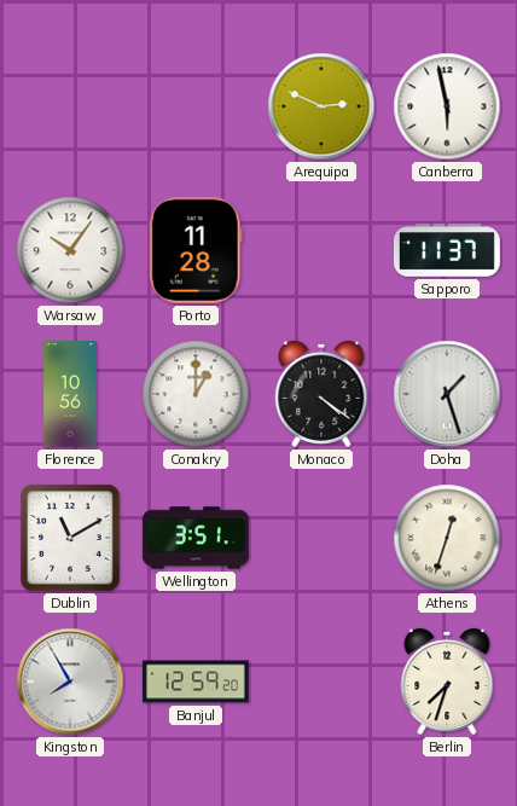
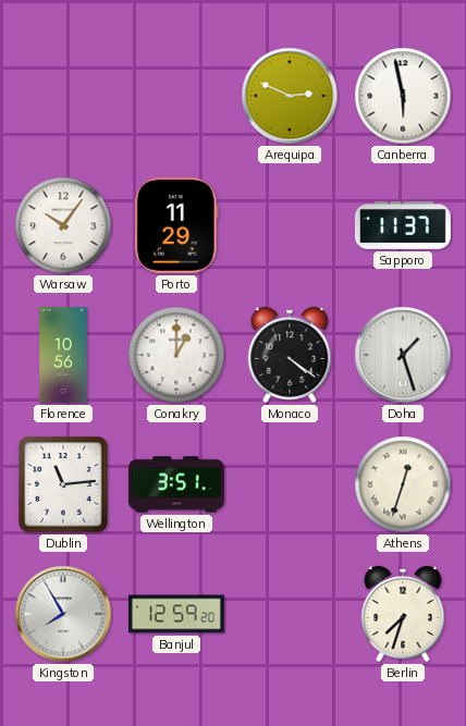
Porto: 11:28 -> 11:29 (176, 225)
Dublin: 11:10 -> 11:14 (63, 484)
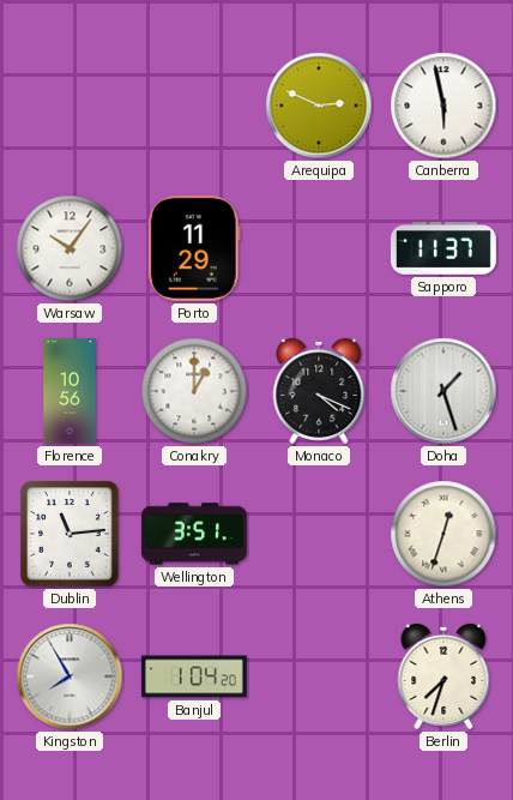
Monaco: 4:21 -> 4:19 (319, 391)
Banjul: 12:59 -> 1:04 (194, 676)
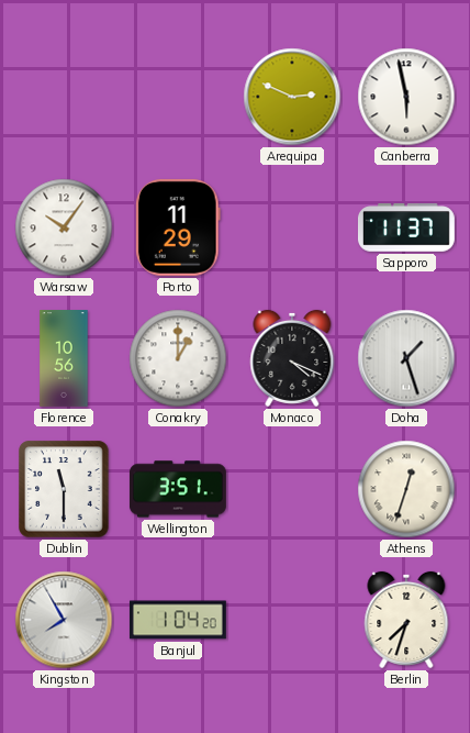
Dublin: 11:14 -> 11:30 (64, 489)
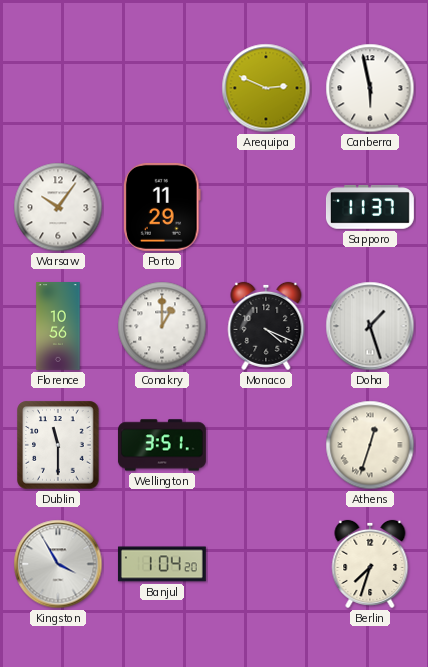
Kingston: 7:55 -> 3:55 (58, 564)
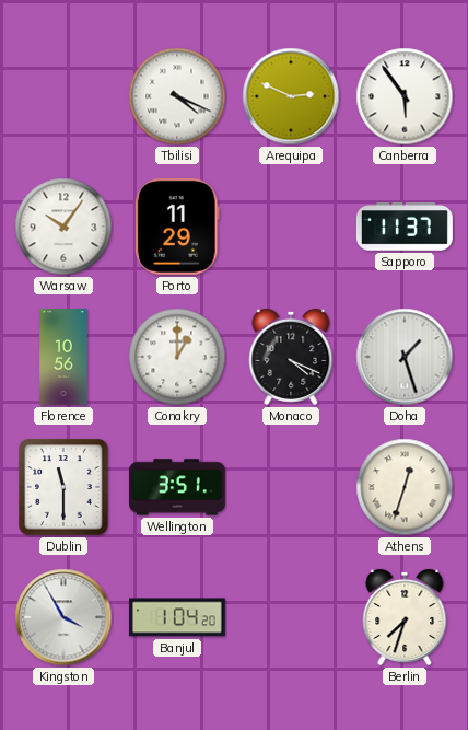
Tbilisi: none -> 4:19 (177, 96)
Canberra: 5:58 -> 5:54 (405, 96)
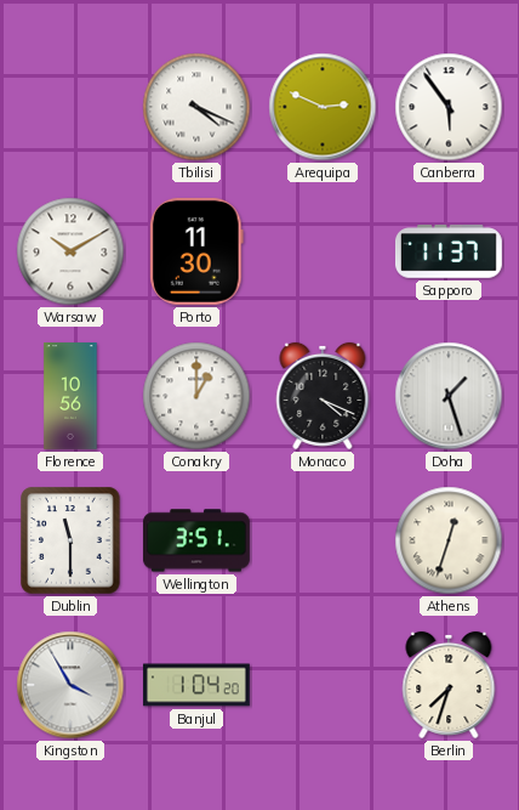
Warsaw: 10:06 -> 10:10 (70, 251)
Porto: 11:29 -> 11:30 (196, 251)
